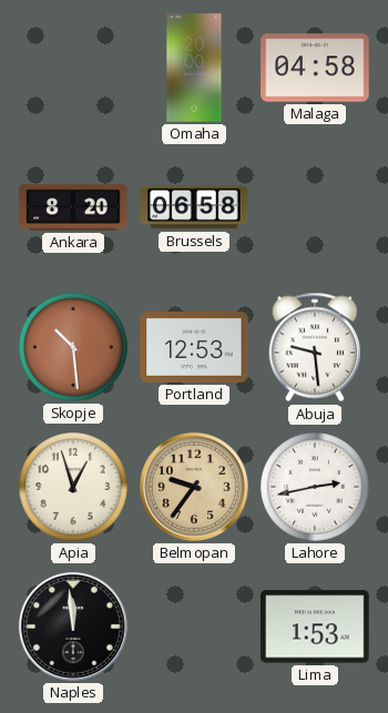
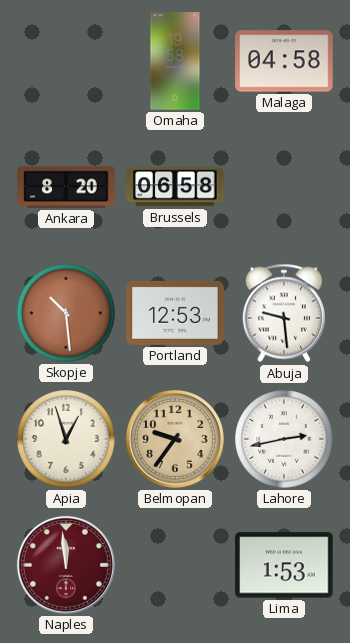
Omaha: 20:00 -> 19:58 (175, 61)
Naples dial: black -> burgundy (66, 565)
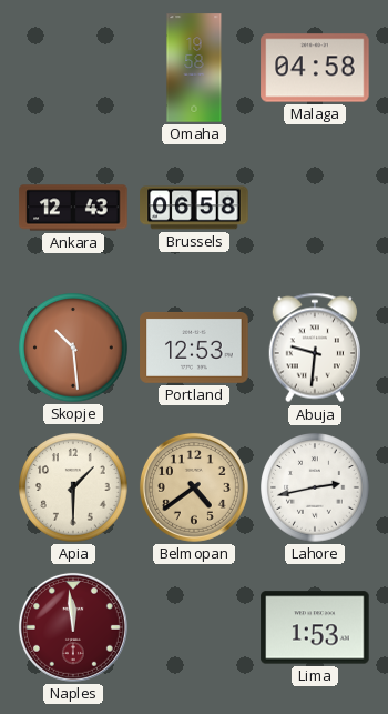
Ankara: 8:20 -> 12:43 (73, 208)
Abuja: 9:29 -> 9:31 (314, 348)
Apia: 12:57 -> 1:30 (73, 487)
Belmopan: 9:36 -> 4:39 (194, 487)
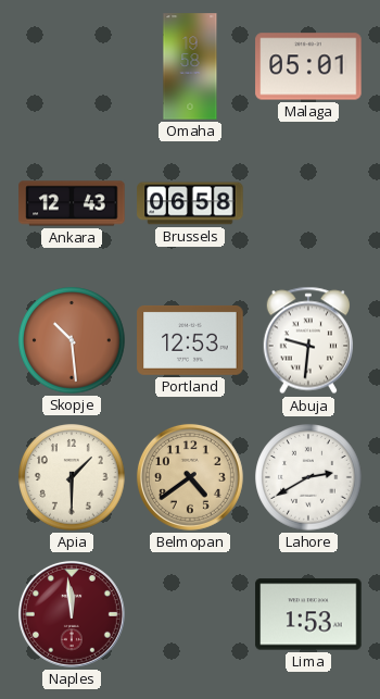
Malaga: 04:58 -> 05:01 (308, 66)
Lahore: 2:43 -> 2:40 (308, 477)
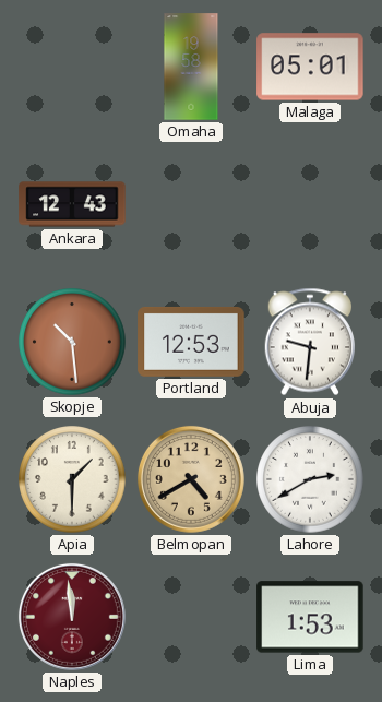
Brussels: 06:58 -> none (190, 203)
Belmopan: 4:39 -> 4:40 (191, 479)
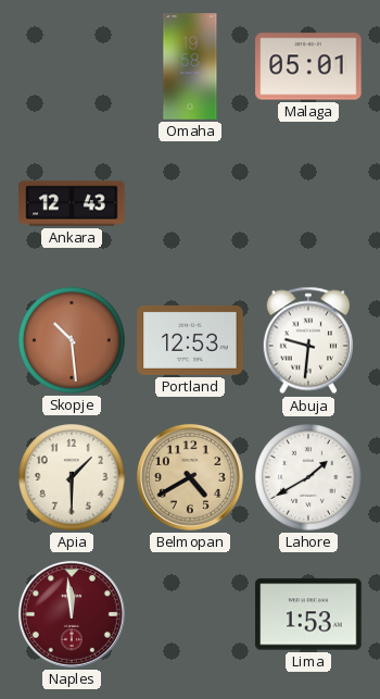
Lahore: 2:40 -> 1:40 (308, 477)
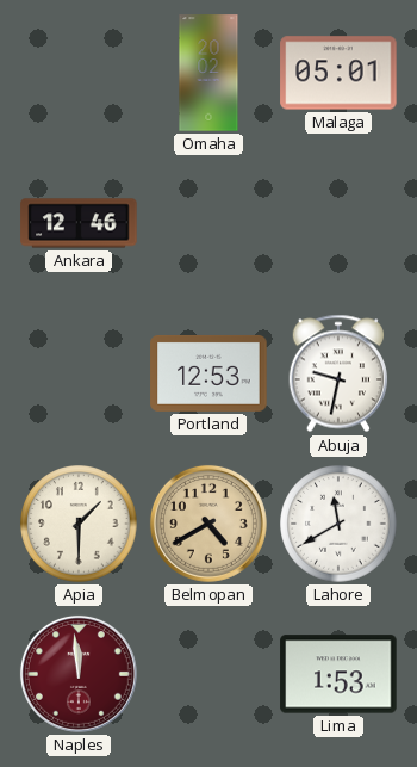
Omaha: 19:58 -> 20:02 (208, 73)
Ankara: 12:43 -> 12:46 (79, 223)
Skopje: 10:29 -> none (72, 340)
Abuja: 9:31 -> 9:32 (337, 373)
Lahore: 1:40 -> 11:40 (338, 524)
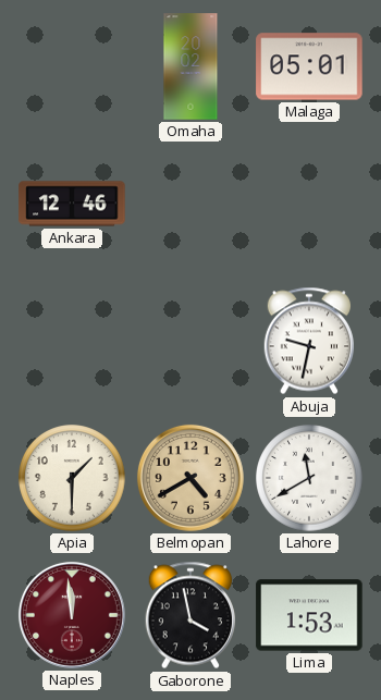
Portland: 12:53 -> none (208, 373)
Gaborone: none -> 3:58 (189, 615)
